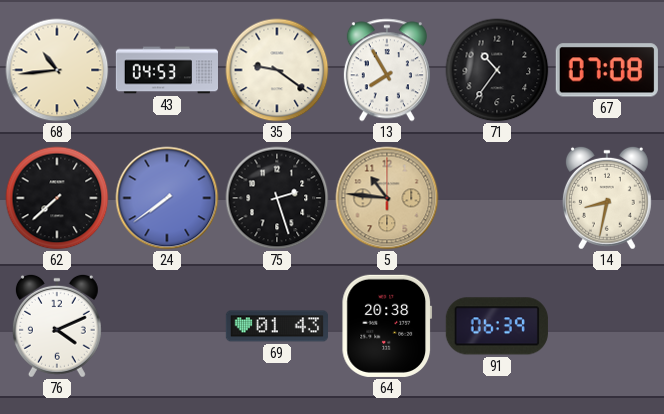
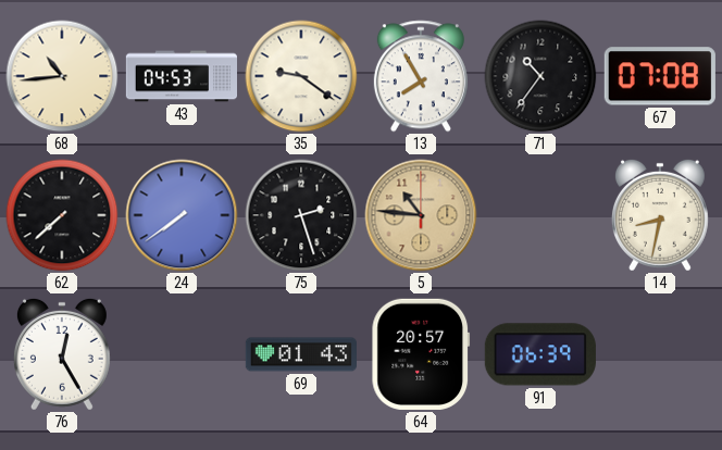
76: 4:11 -> 12:25 (62, 354)
64: 20:38 -> 20:57 (421, 354)
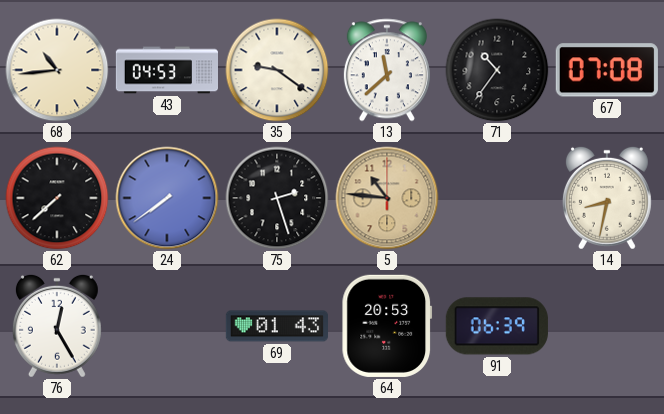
13: 7:55 -> 11:38 (387, 70)
64: 20:57 -> 20:53 (387, 326)
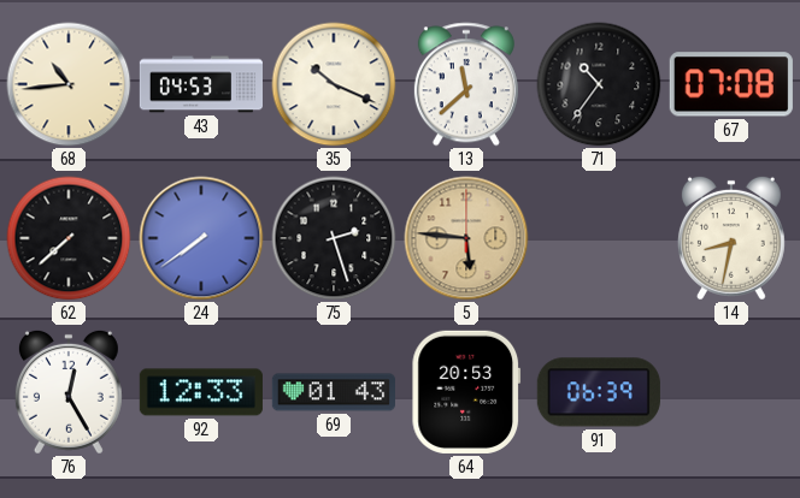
35: 9:21 -> 10:19 (334, 84)
5: 10:46 -> 5:46 (466, 238)
92: none -> 12:33 (201, 392)
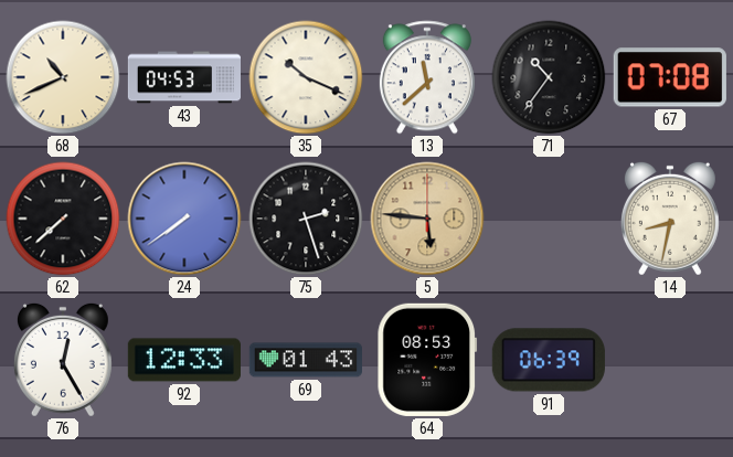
68: 10:44 -> 10:41 (63, 77)
64: 20:53 -> 08:53 (427, 360)
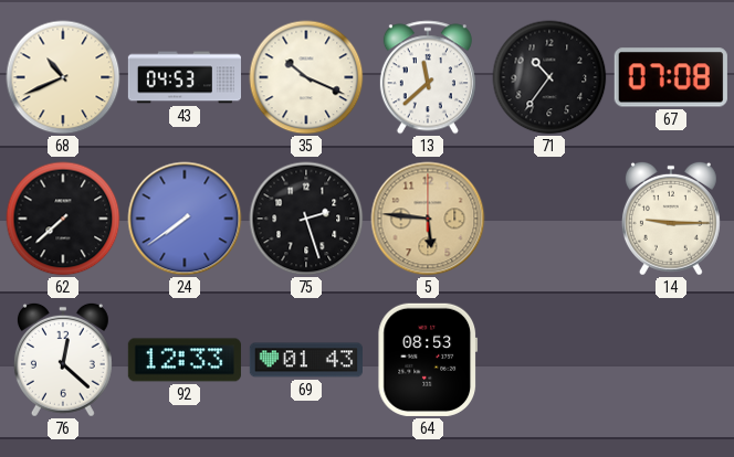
14: 8:32 -> 9:15 (671, 219)
76: 12:25 -> 12:22 (63, 360)
91: 06:39 -> none (549, 360)
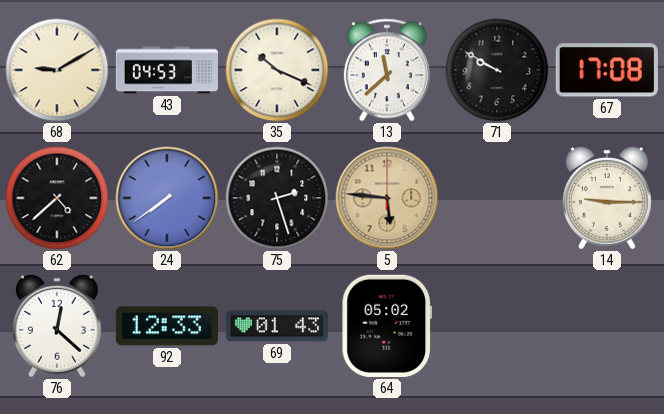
68: 10:41 -> 9:10 (57, 70)
71: 10:36 -> 9:50 (497, 70)
67: 07:08 -> 17:08 (607, 70)
62: 7:38 -> 4:38 (57, 198)
64: 08:53 -> 05:02 (387, 326)
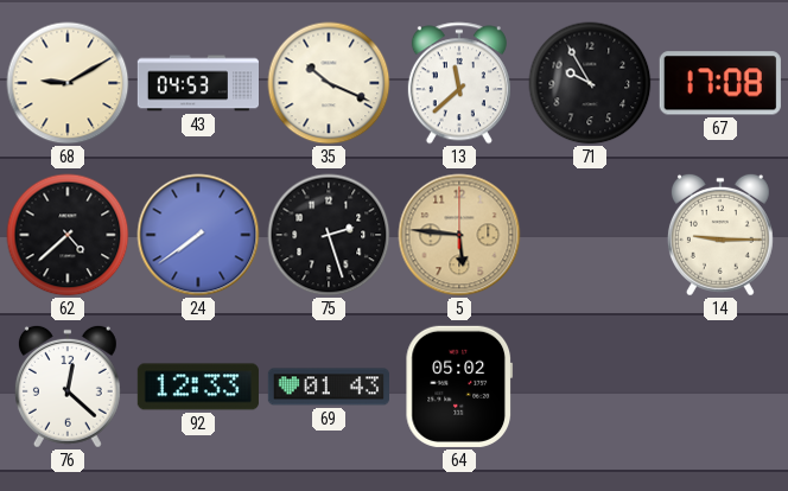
71: 9:50 -> 9:55 (590, 83)
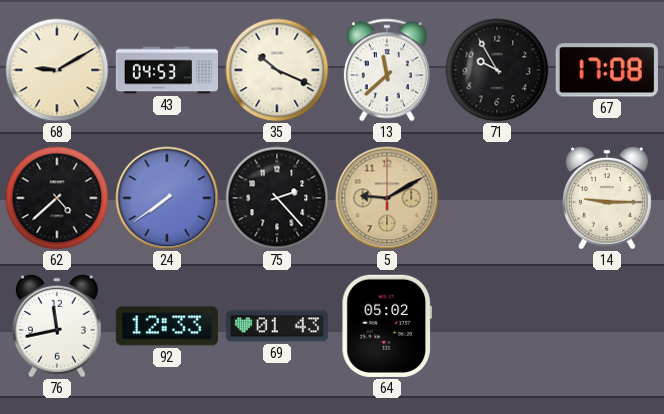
75: 2:27 -> 2:23 (277, 198)
5: 5:46 -> 9:10 (387, 198)
76: 12:22 -> 11:43 (57, 326)
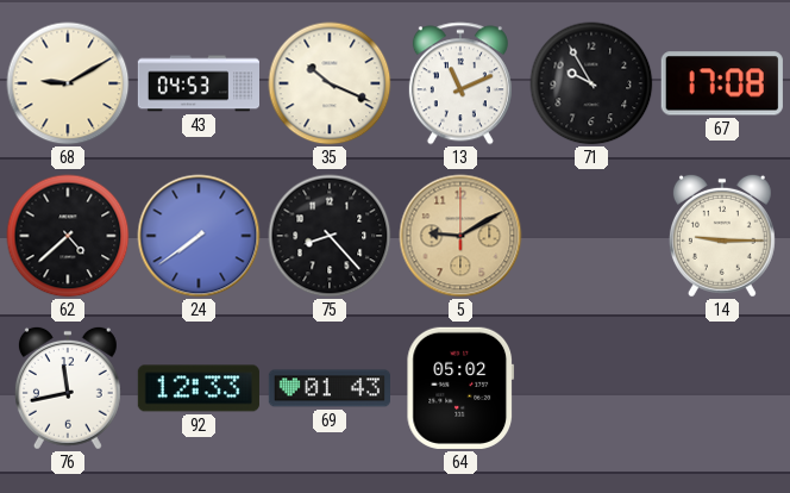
13: 11:38 -> 11:11 (460, 83)
75: 2:23 -> 8:23 (330, 236)
